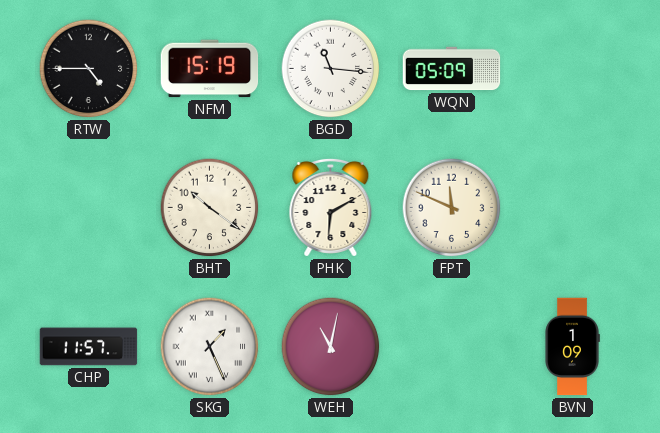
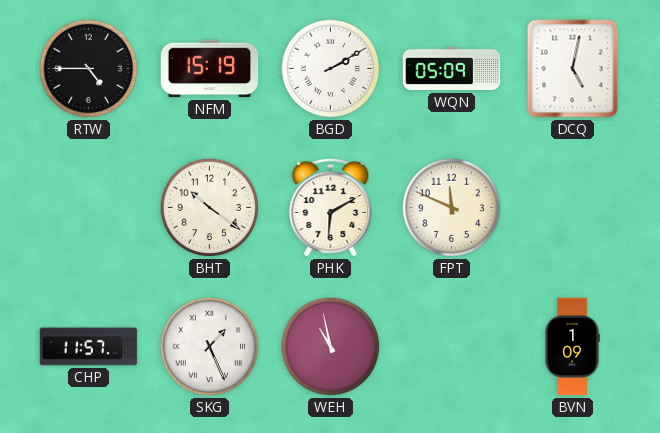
BGD: 11:16 -> 2:10 (331, 69)
DCQ: none -> 5:02 (573, 69)
WEH: 11:02 -> 10:58 (331, 347)
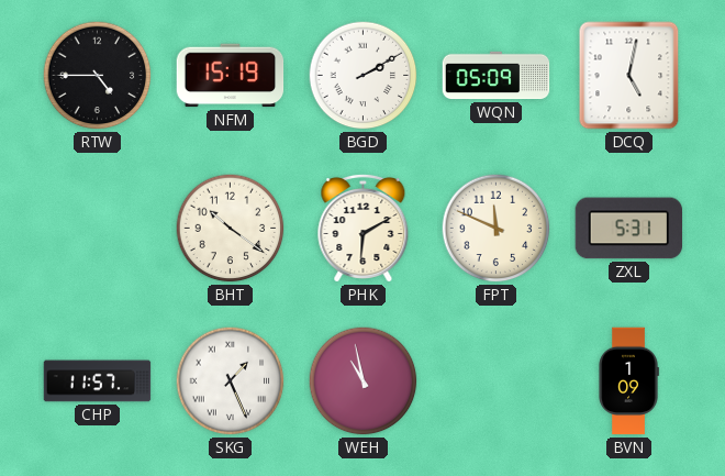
ZXL: none -> 5:31 (629, 229)
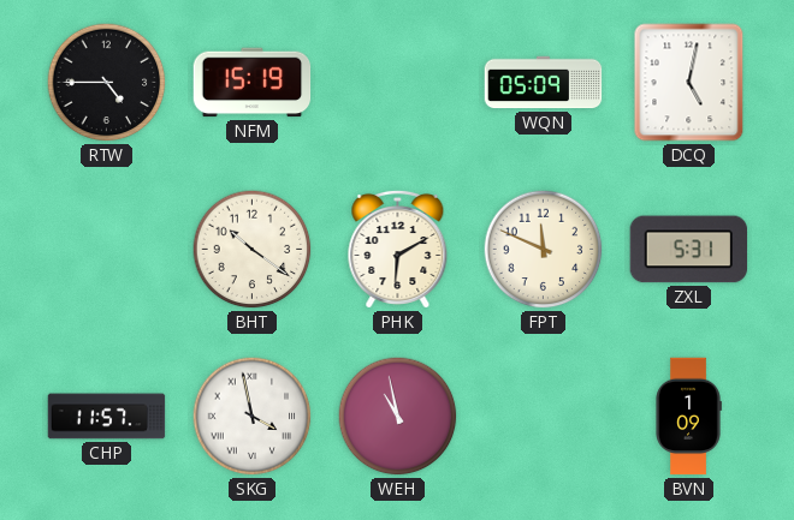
BGD: 2:10 -> none (364, 76)
SKG: 1:26 -> 3:58 (253, 417)
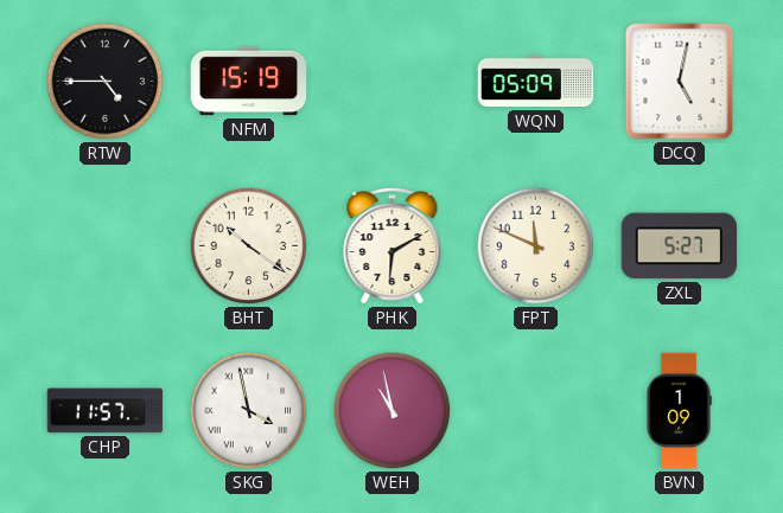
ZXL: 5:31 -> 5:27 (680, 246)
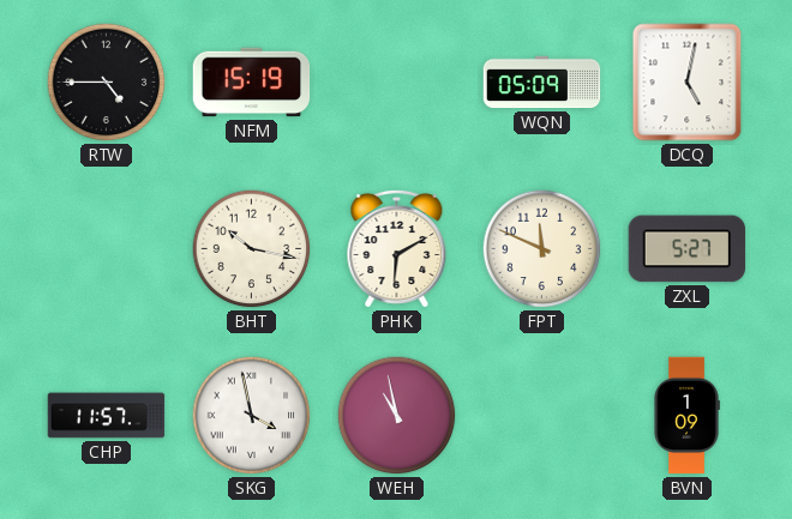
BHT: 10:21 -> 10:17 (252, 249)
